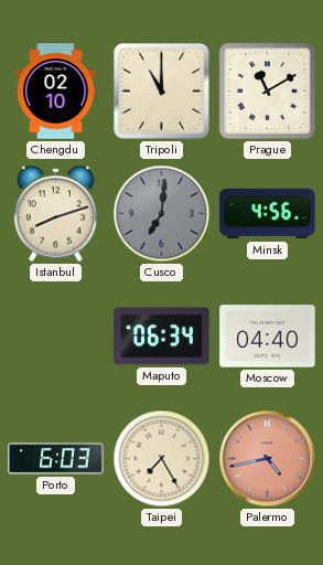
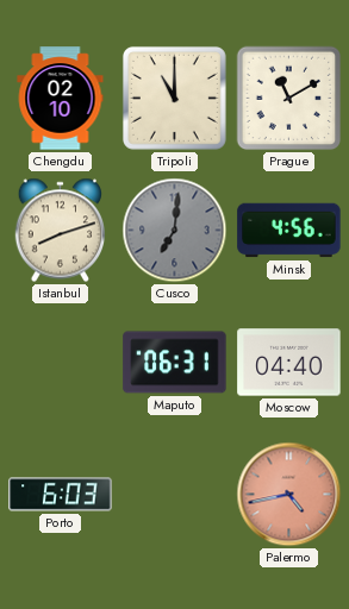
Maputo: 06:34 -> 06:31 (175, 363)
Taipei: 7:25 -> none (162, 459)
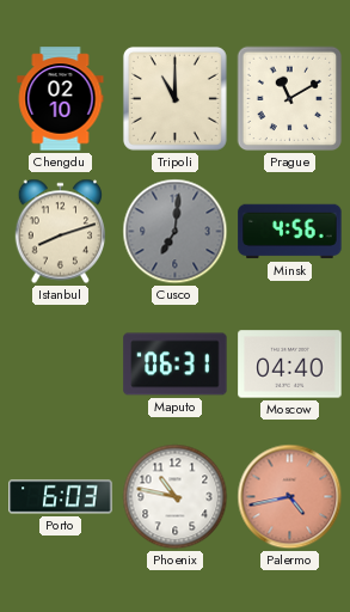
Phoenix: none -> 10:47 (176, 497)
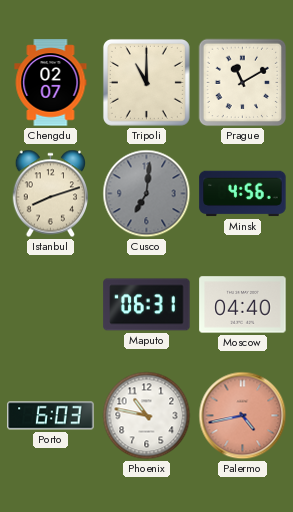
Chengdu: 02:10 -> 02:07 (51, 83)
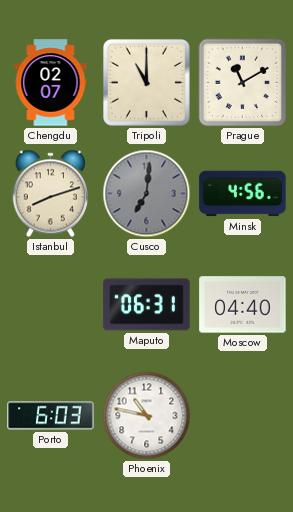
Palermo: 4:43 -> none (243, 416)
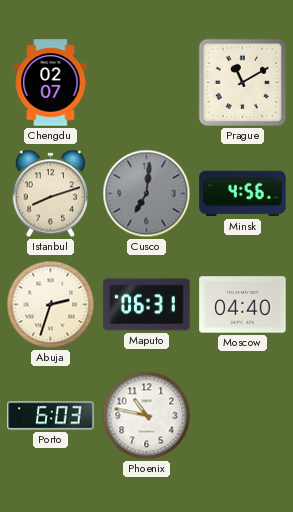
Tripoli: 11:00 -> none (146, 82)
Abuja: none -> 2:33 (51, 305)
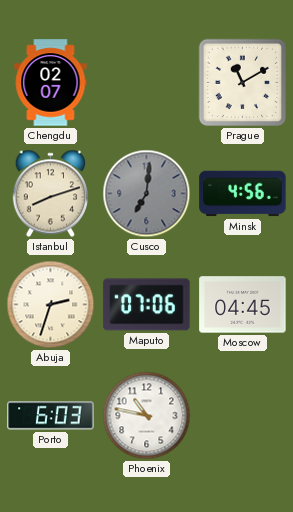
Maputo: 06:31 -> 07:06 (147, 305)
Moscow: 04:40 -> 04:45 (243, 305)
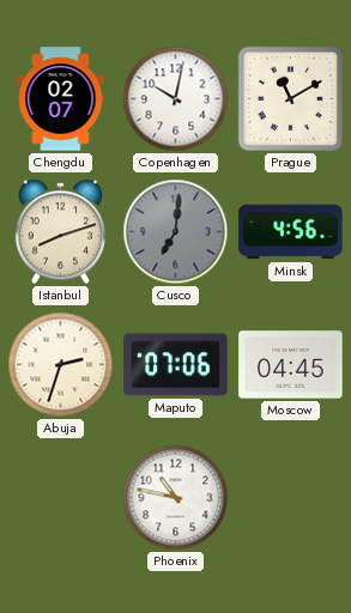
Copenhagen: none -> 10:02 (176, 99)
Porto: 6:03 -> none (51, 416)
